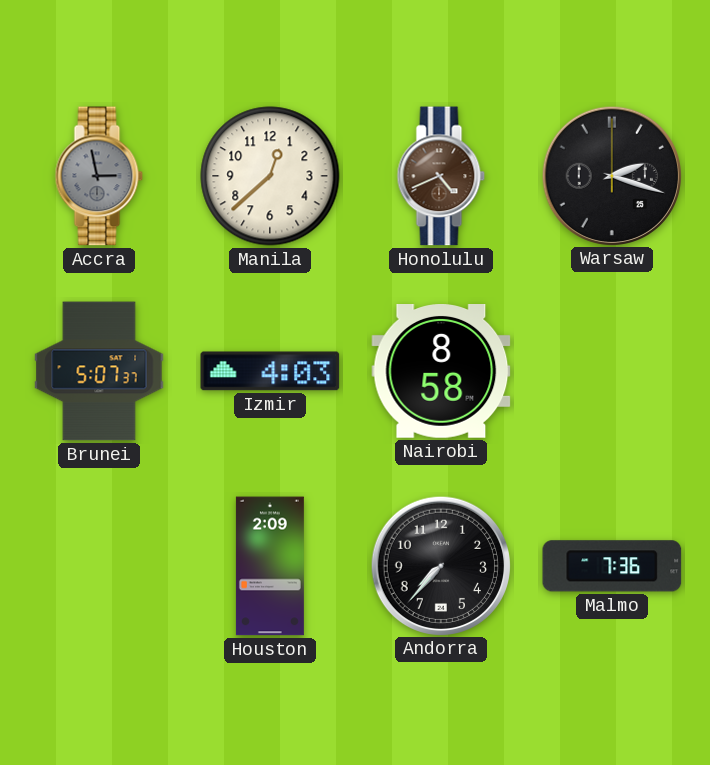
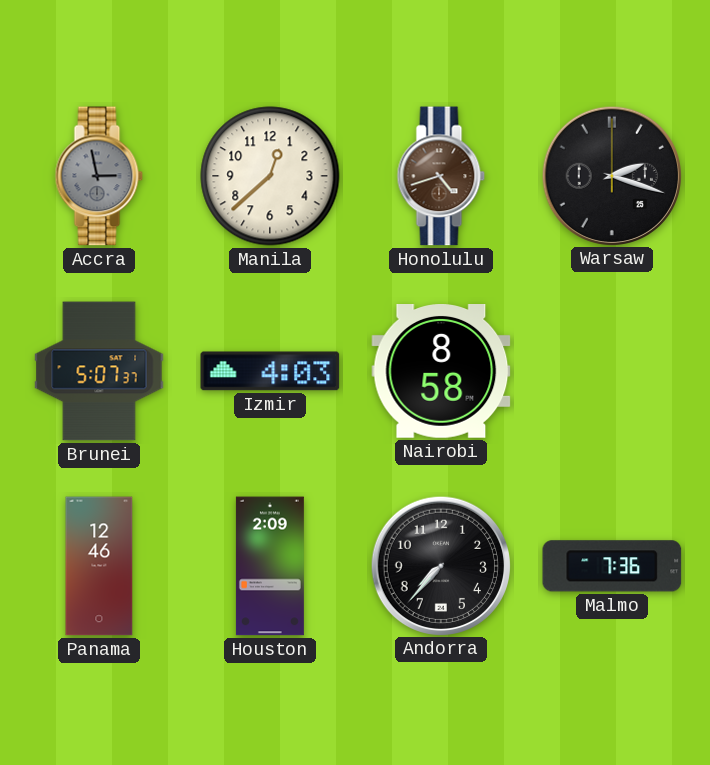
Honolulu: 4:41 -> 4:42 (441, 176)
Panama: none -> 12:46 (99, 566)
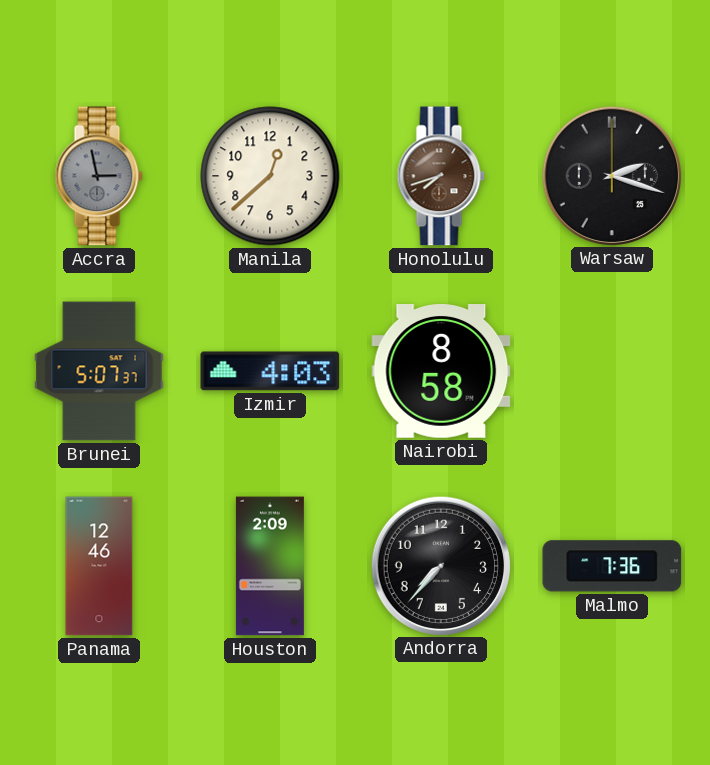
Honolulu: 4:42 -> 7:42 (441, 176)
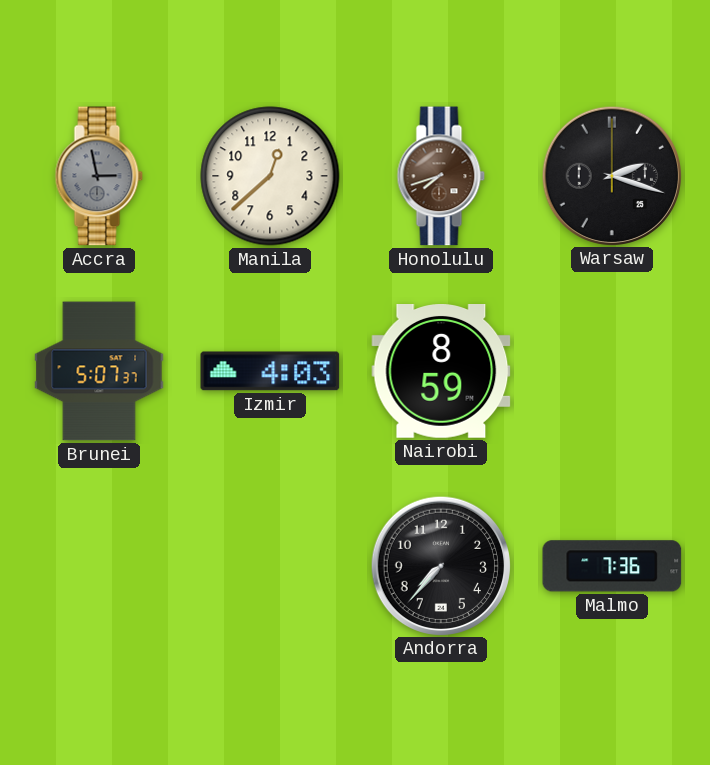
Nairobi: 8:58 -> 8:59 (441, 372)
Panama: 12:46 -> none (99, 566)
Houston: 2:09 -> none (270, 566)
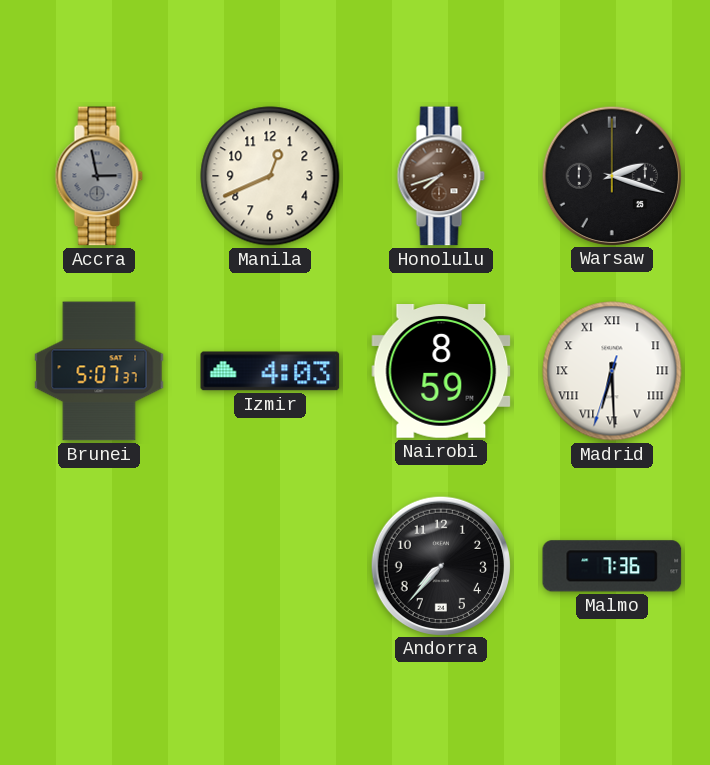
Manila: 12:38 -> 12:41 (270, 176)
Madrid: none -> 6:29 (612, 371)
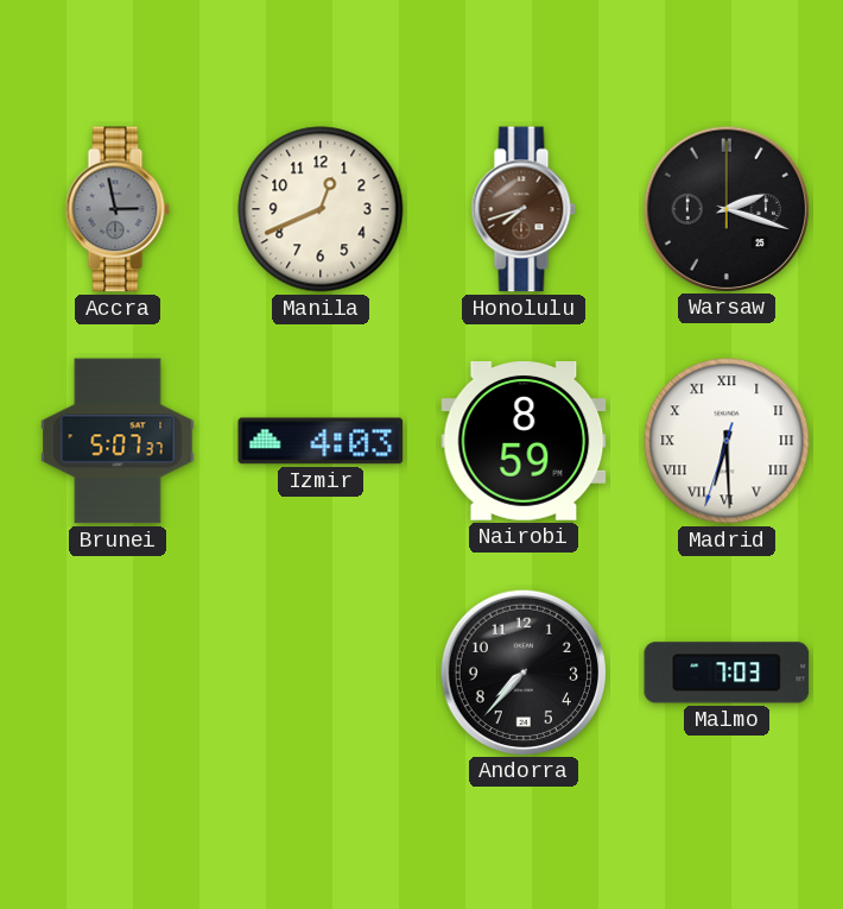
Malmo: 7:36 -> 7:03 (727, 673)
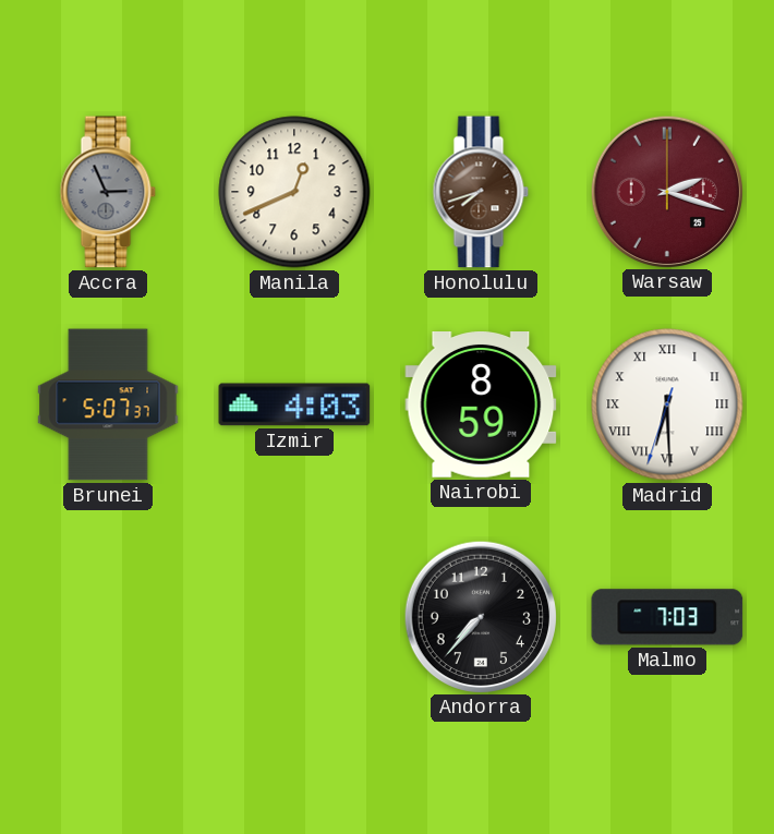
Accra: 2:58 -> 2:56 (108, 192)
Warsaw dial: black -> burgundy (666, 191)
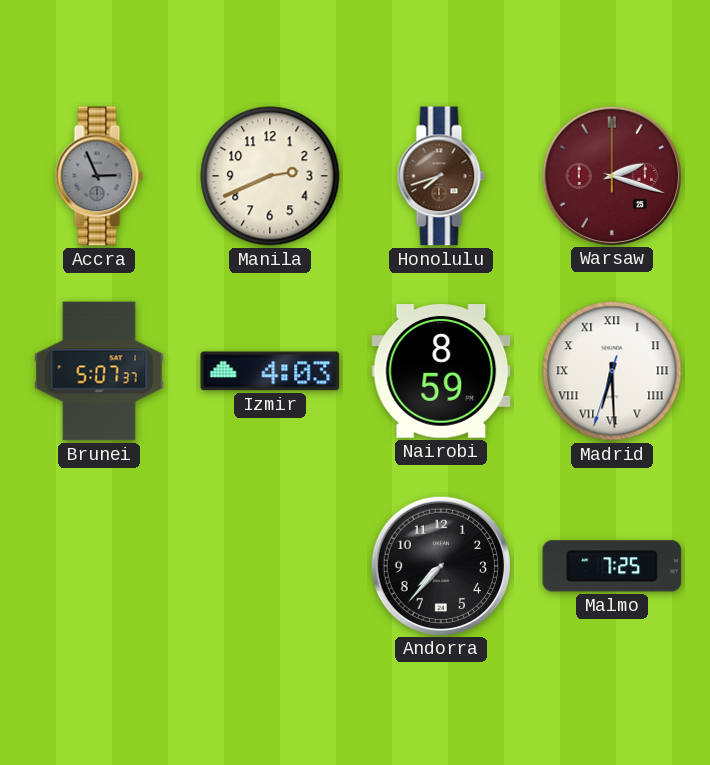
Manila: 12:41 -> 2:41 (270, 176)
Malmo: 7:03 -> 7:25 (612, 566)
